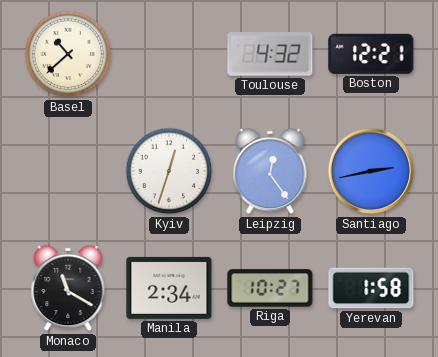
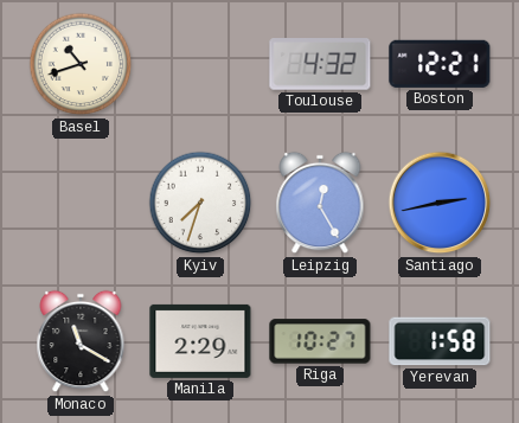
Basel: 10:38 -> 10:42 (81, 64)
Kyiv: 12:33 -> 7:33 (200, 203)
Leipzig: 12:24 -> 12:25 (320, 203)
Manila: 2:34 -> 2:29 (200, 341)
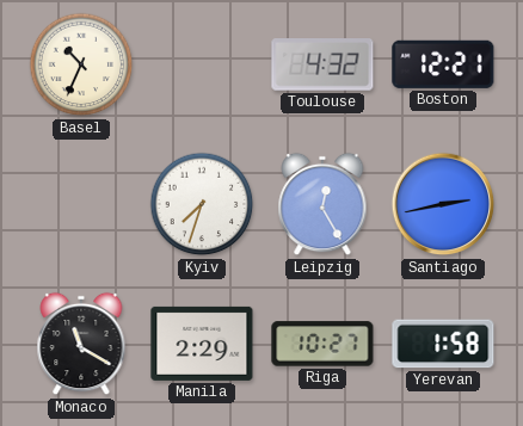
Basel: 10:42 -> 10:34 (81, 64)
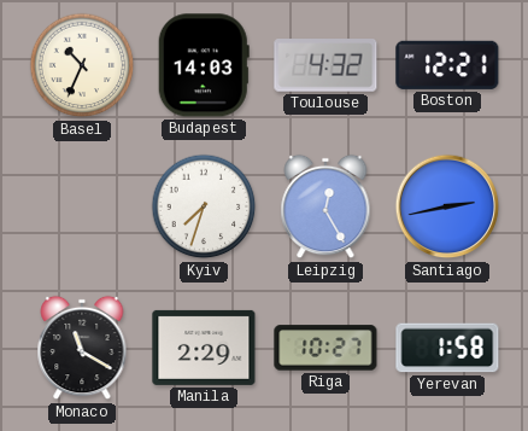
Budapest: none -> 14:03 (204, 65)
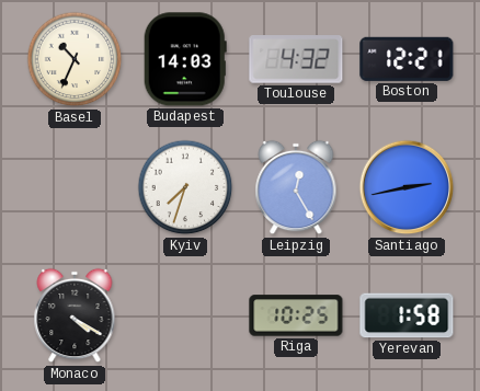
Monaco: 11:20 -> 4:20 (75, 315)
Manila: 2:29 -> none (204, 348)
Riga: 10:27 -> 10:25 (296, 315)
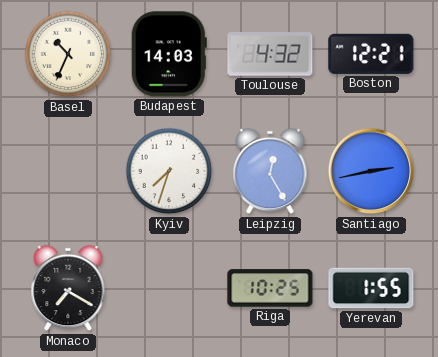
Monaco: 4:20 -> 7:20 (68, 288)
Yerevan: 1:58 -> 1:55 (371, 288)
